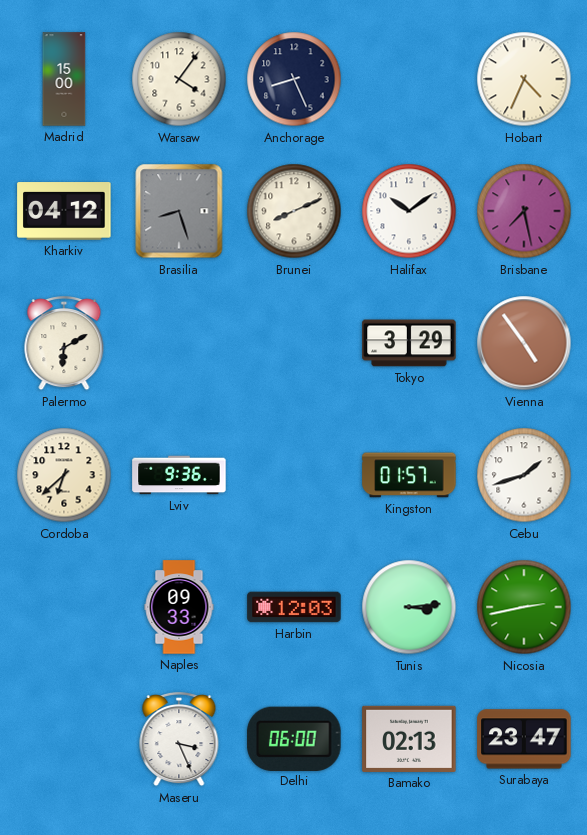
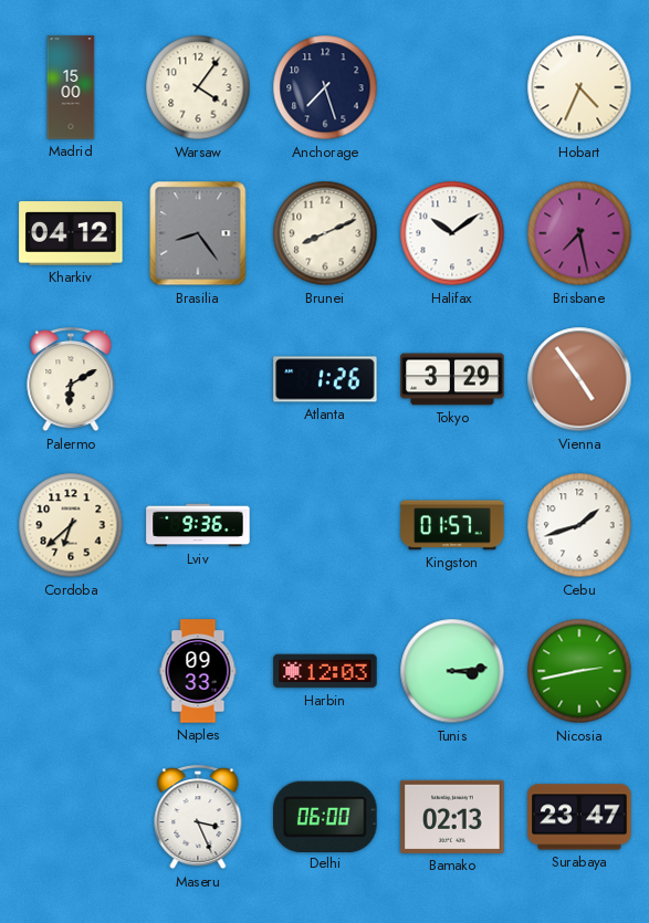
Anchorage: 8:26 -> 7:27 (325, 87)
Brasilia: 8:27 -> 8:24 (198, 233)
Atlanta: none -> 1:26 (325, 379)
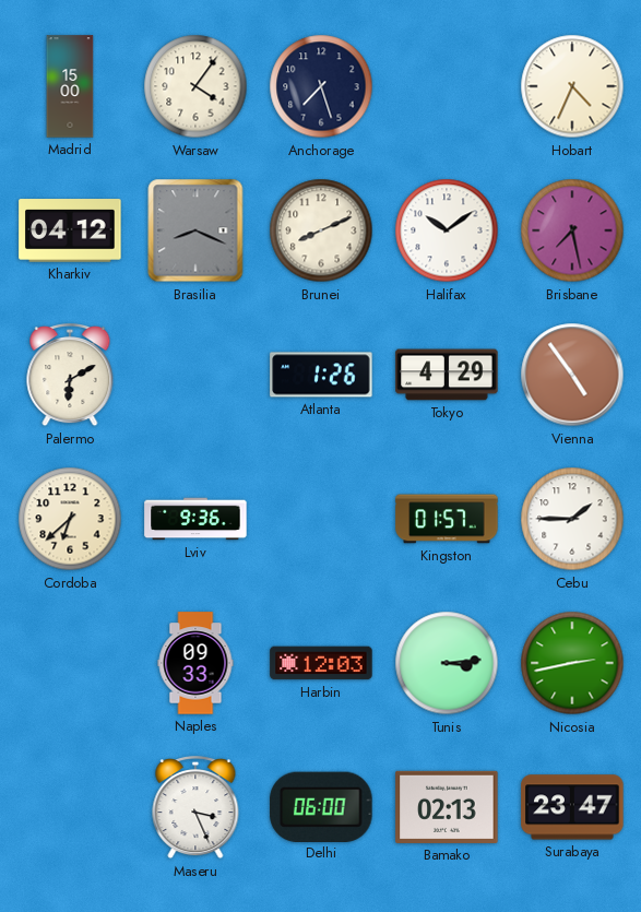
Brasilia: 8:24 -> 8:19 (195, 230)
Tokyo: 3:29 -> 4:29 (447, 375)
Cebu: 1:42 -> 1:45 (572, 519)
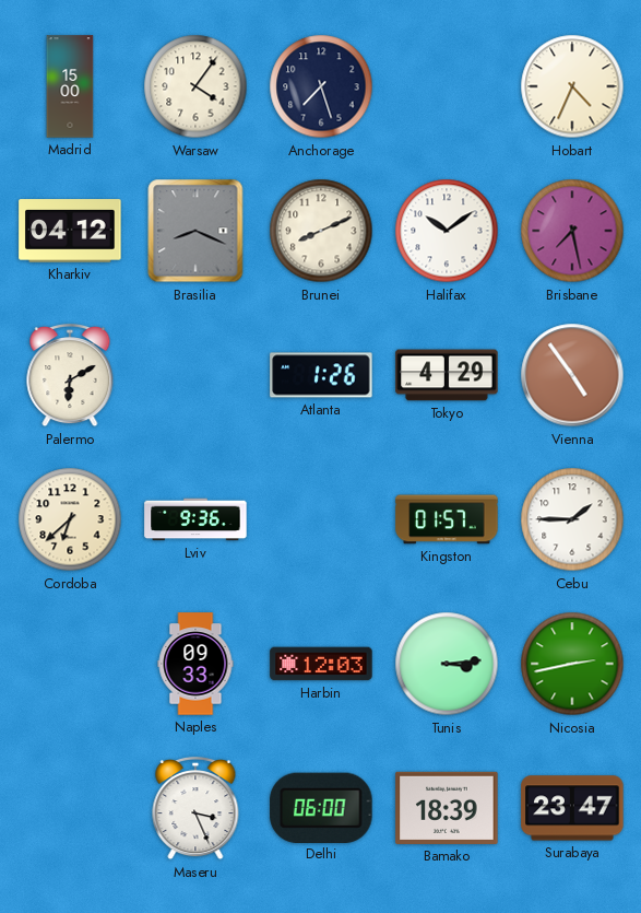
Bamako: 02:13 -> 18:39 (447, 808)
